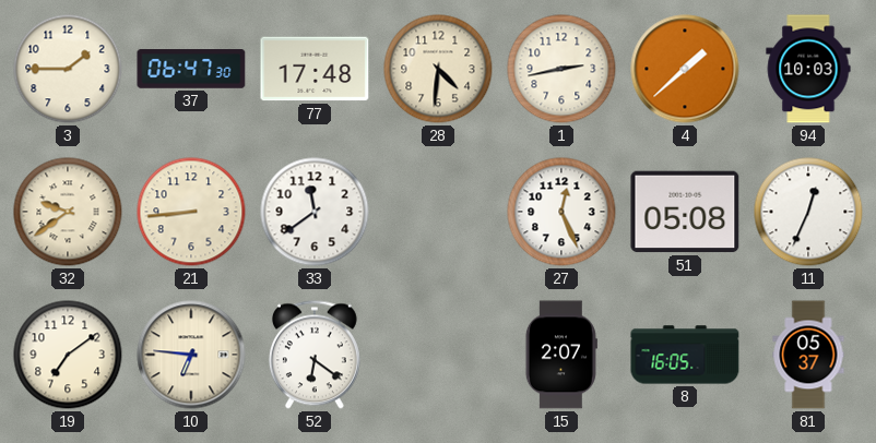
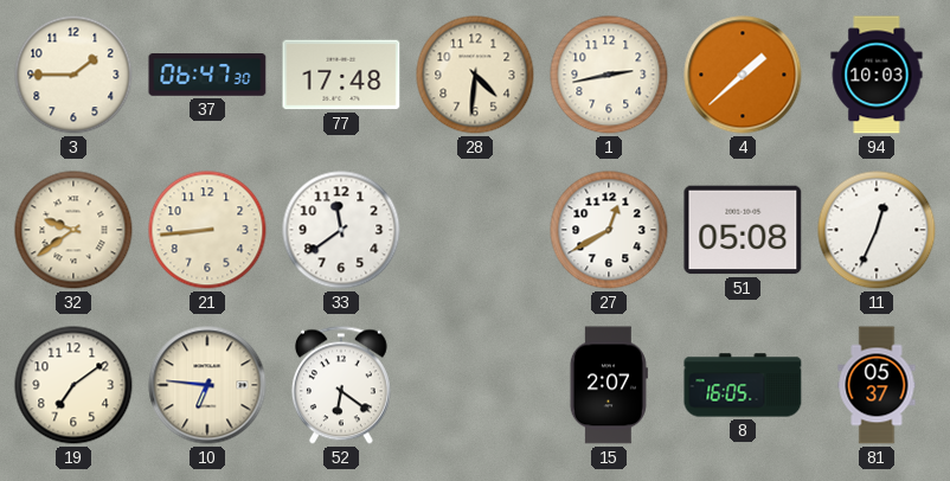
27: 12:26 -> 12:40 (609, 230)
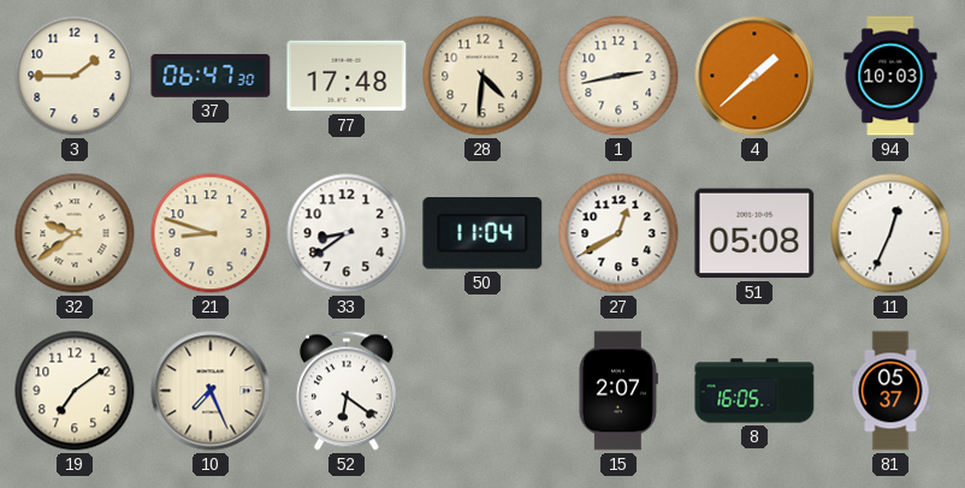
21: 8:44 -> 8:48 (211, 233)
33: 11:39 -> 8:39 (347, 233)
50: none -> 11:04 (482, 233)
10: 6:46 -> 7:26 (211, 391)
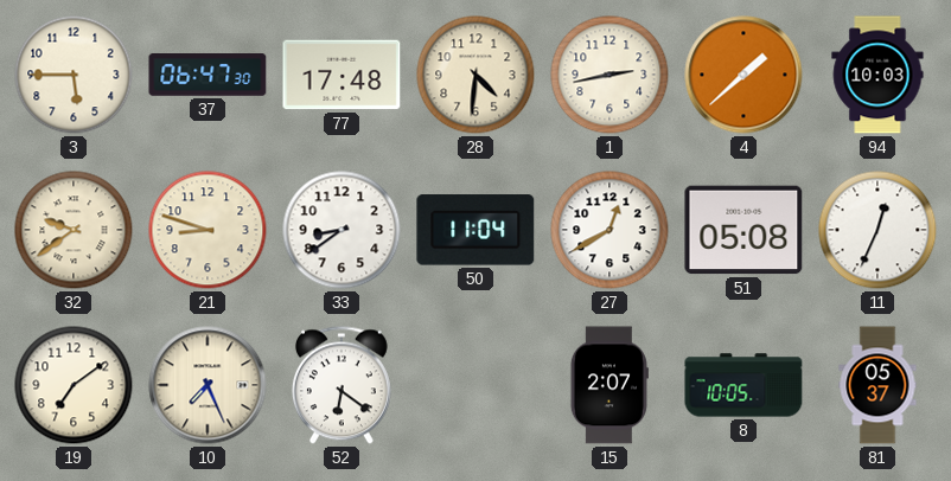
3: 1:45 -> 5:45 (74, 75)
8: 16:05 -> 10:05 (743, 385)
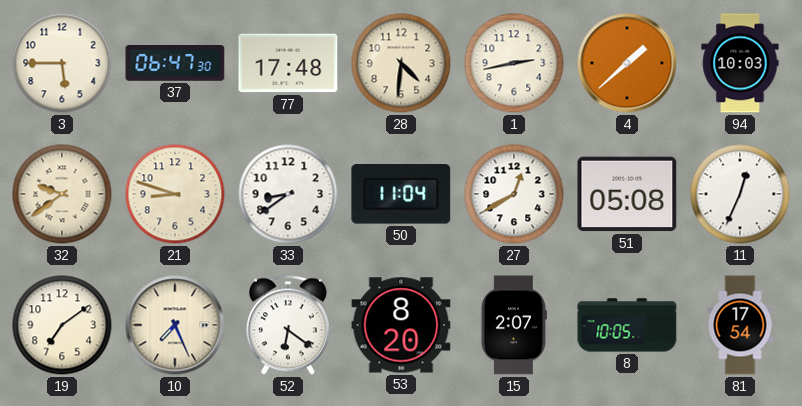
53: none -> 8:20 (401, 325)
81: 05:37 -> 17:54 (740, 325)
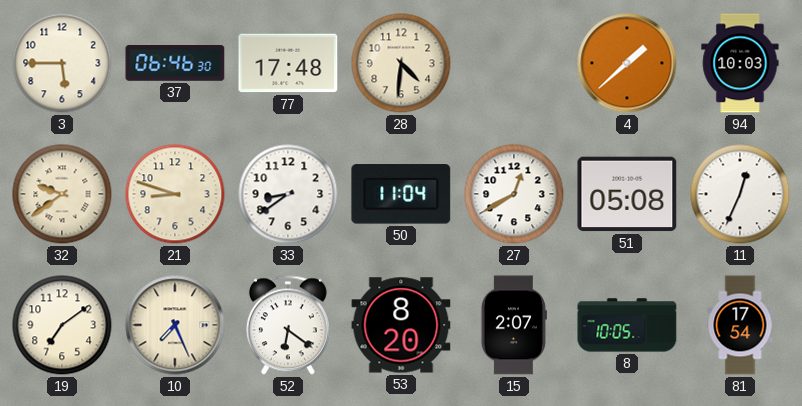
37: 06:47 -> 06:46 (175, 64)
1: 2:43 -> none (514, 63)
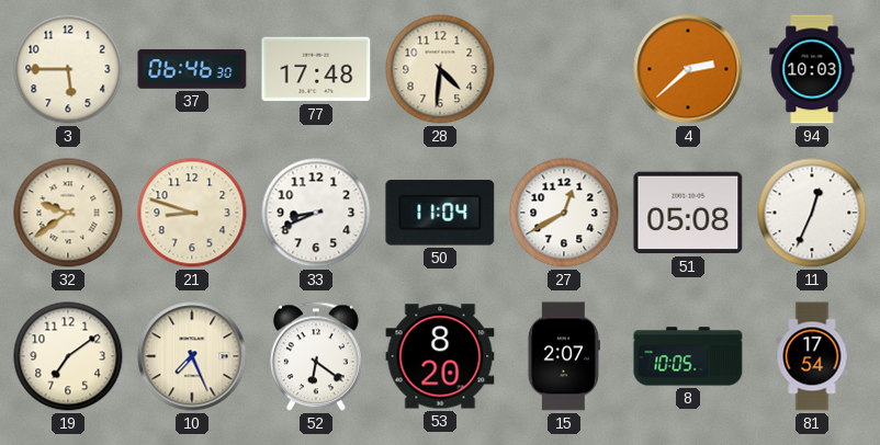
4: 1:38 -> 2:38 (688, 69)
33: 8:39 -> 8:41 (316, 213)
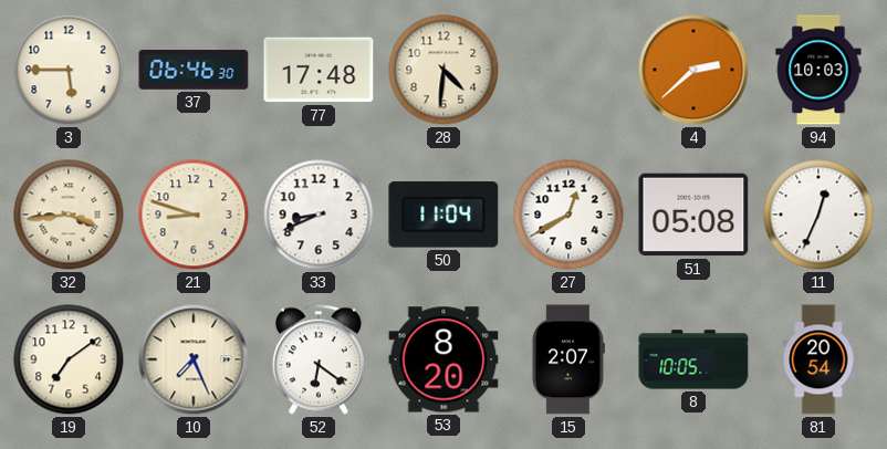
32: 9:39 -> 3:44 (69, 215)
81: 17:54 -> 20:54 (818, 359)
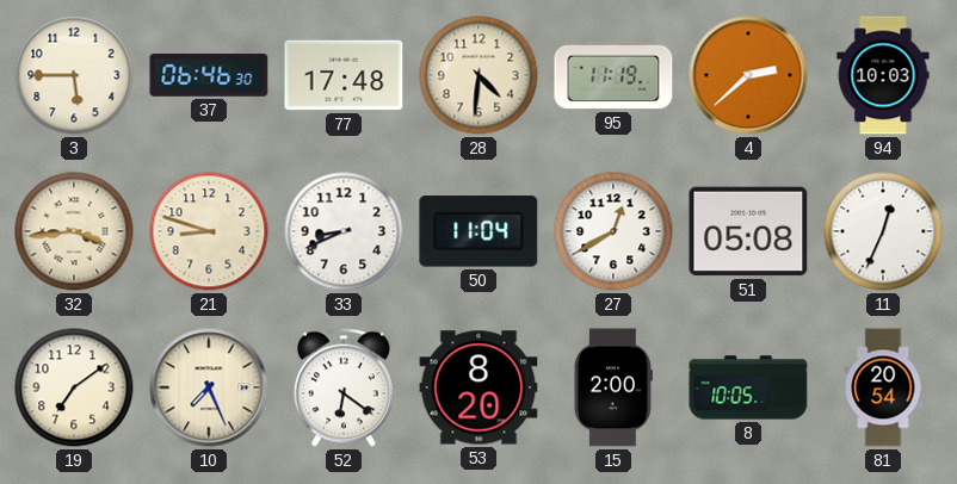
95: none -> 11:19 (613, 75)
15: 2:07 -> 2:00 (613, 387)
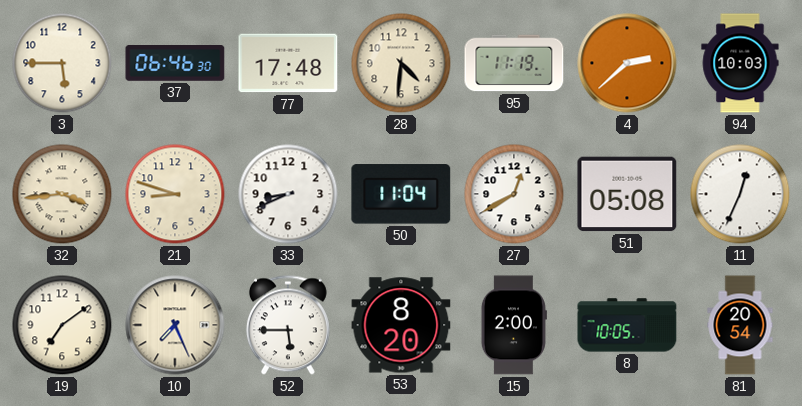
52: 6:21 -> 5:45 (288, 325)
